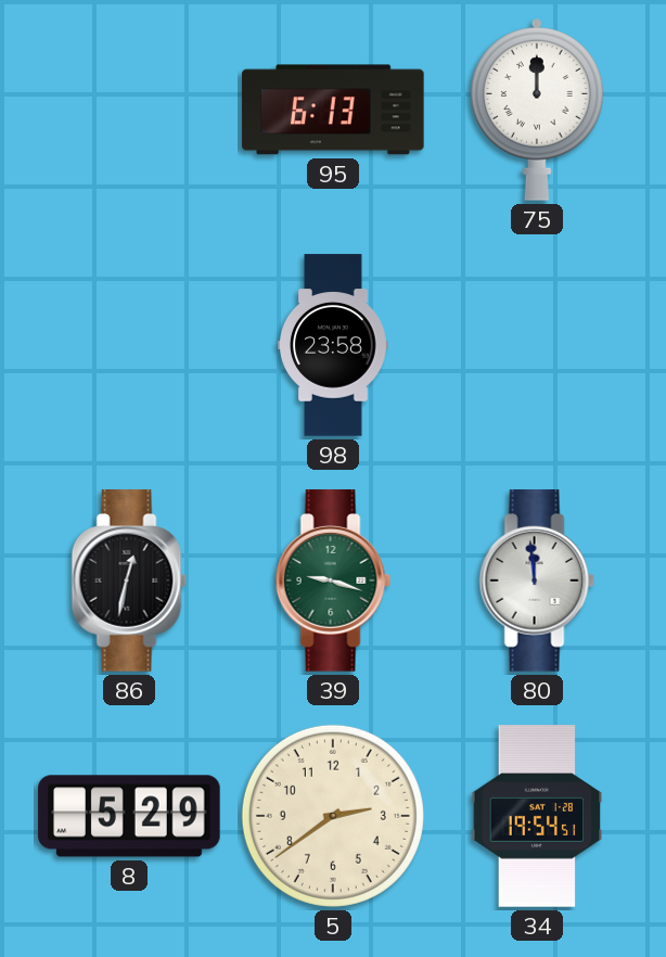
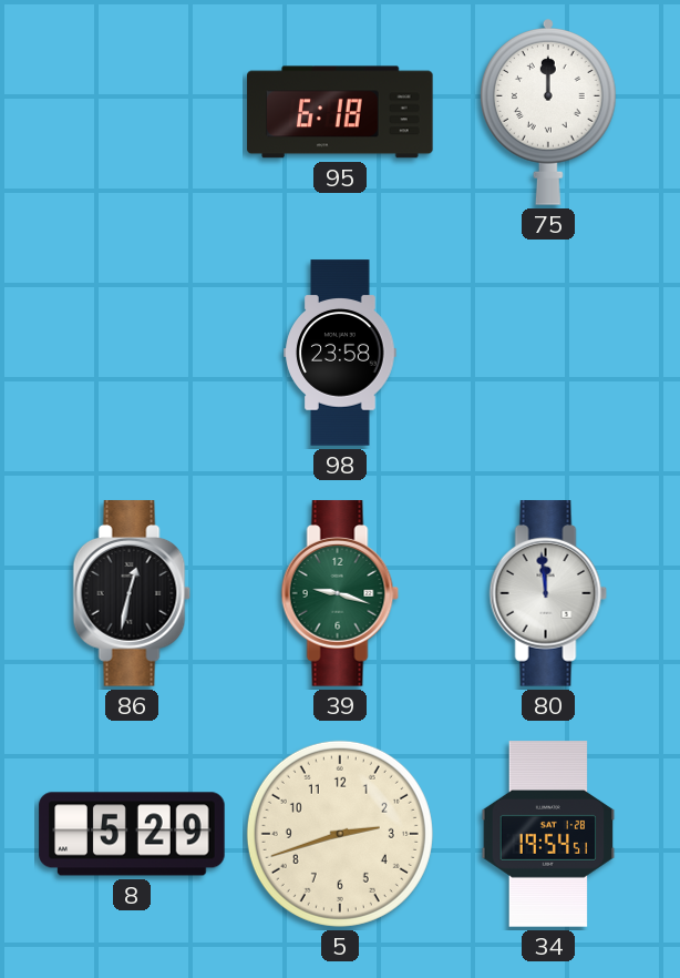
95: 6:13 -> 6:18 (340, 112)
5: 2:39 -> 2:42 (340, 834)
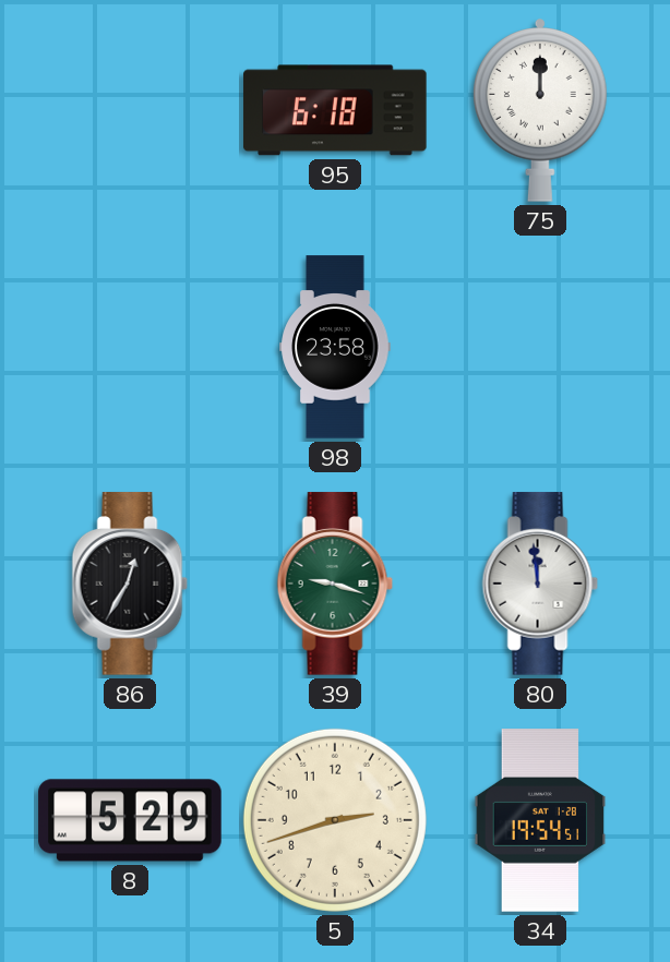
86: 12:32 -> 12:35 (130, 584)
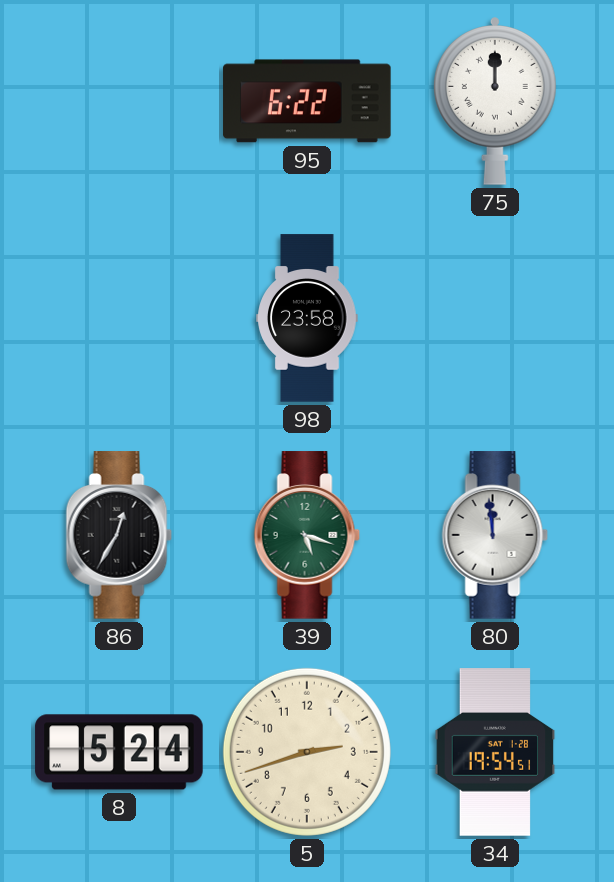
95: 6:18 -> 6:22 (307, 101)
39: 9:18 -> 5:18 (307, 535)
8: 5:29 -> 5:24 (119, 752)
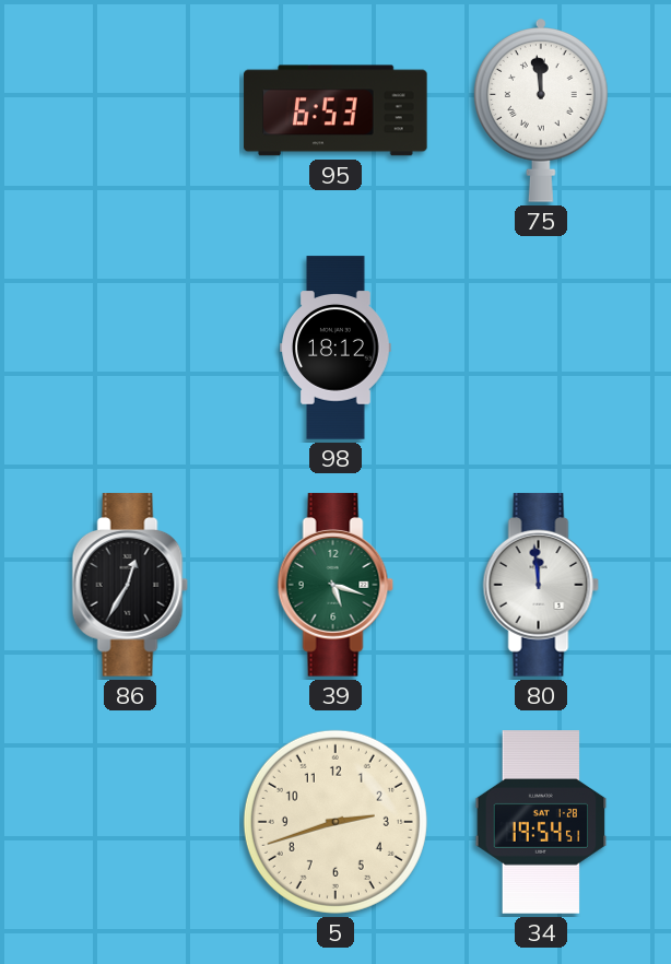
95: 6:22 -> 6:53 (335, 110)
75: 12:00 -> 11:59 (542, 110)
98: 23:58 -> 18:12 (335, 348)
8: 5:24 -> none (119, 752)
